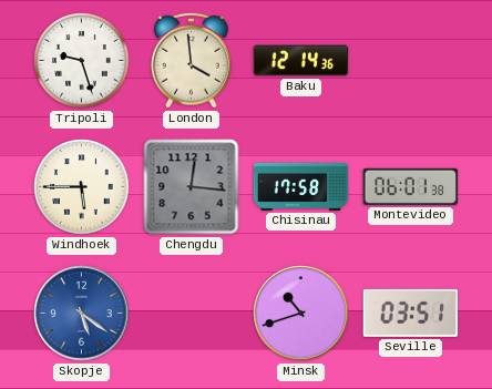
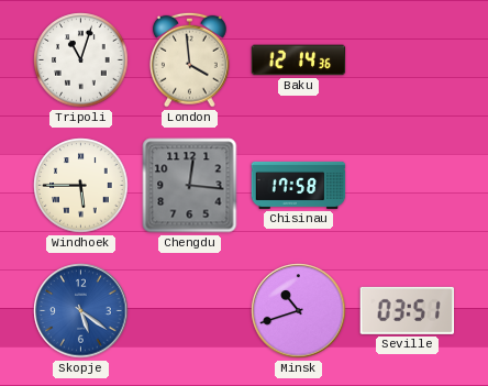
Tripoli: 9:27 -> 11:03 (81, 60)
Montevideo: 06:01 -> none (411, 186)
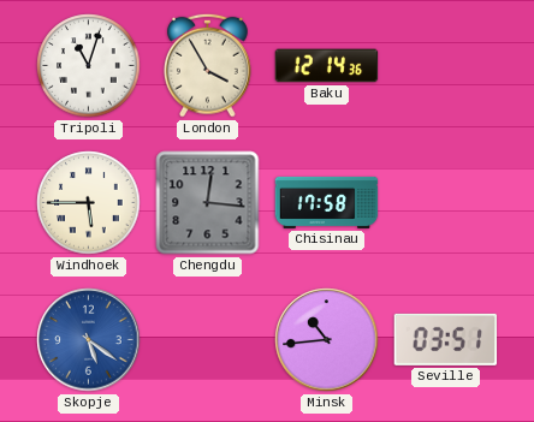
London: 3:59 -> 3:55 (208, 65)
Minsk: 10:42 -> 10:44 (327, 340)
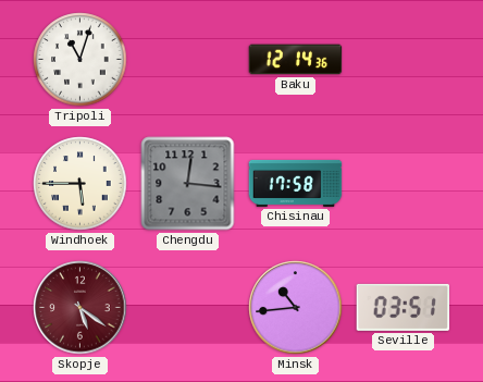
London: 3:55 -> none (208, 65)
Skopje dial: blue -> burgundy (81, 308)
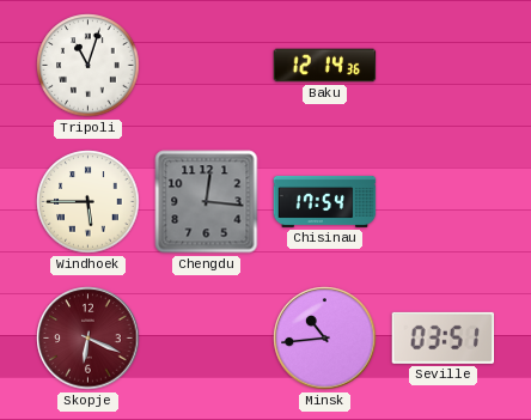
Chisinau: 17:58 -> 17:54 (325, 201)
Skopje: 5:21 -> 6:19 (89, 339)
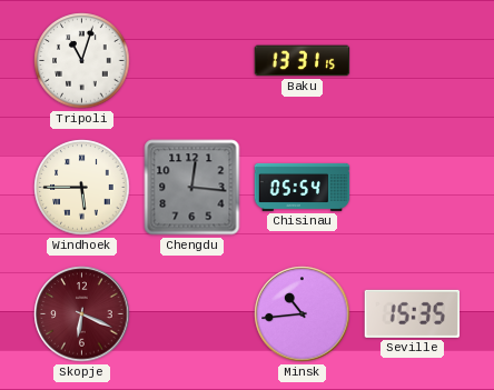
Baku: 12:14 -> 13:31 (303, 61)
Chisinau: 17:54 -> 05:54 (303, 187)
Seville: 03:51 -> 15:35 (413, 313)
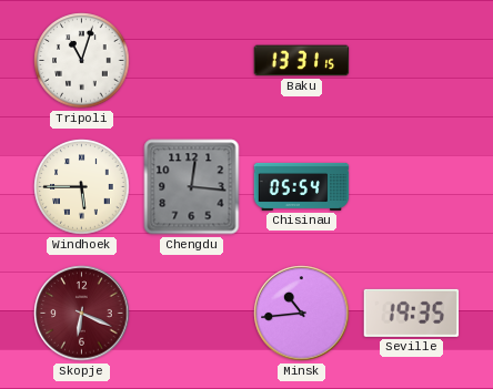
Seville: 15:35 -> 19:35 (412, 313)
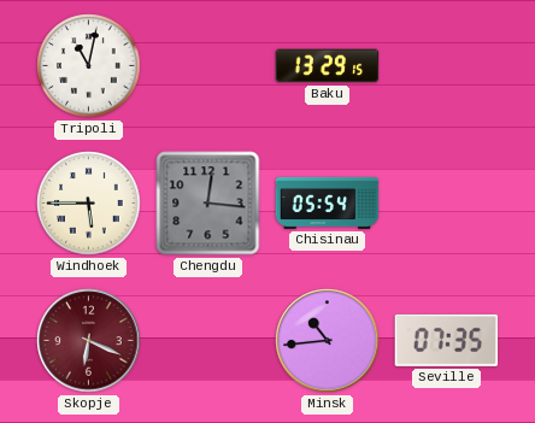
Tripoli: 11:03 -> 11:02 (89, 66)
Baku: 13:31 -> 13:29 (328, 66)
Seville: 19:35 -> 07:35 (447, 340)
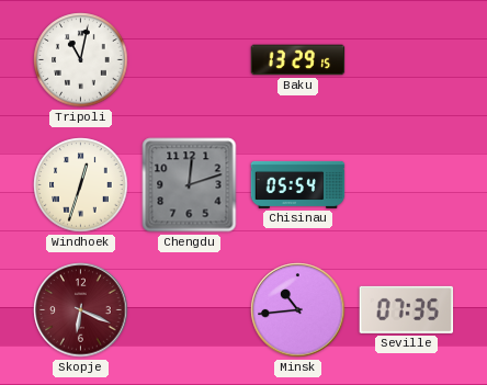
Windhoek: 5:45 -> 12:33 (81, 185)
Chengdu: 12:16 -> 12:12 (190, 185)
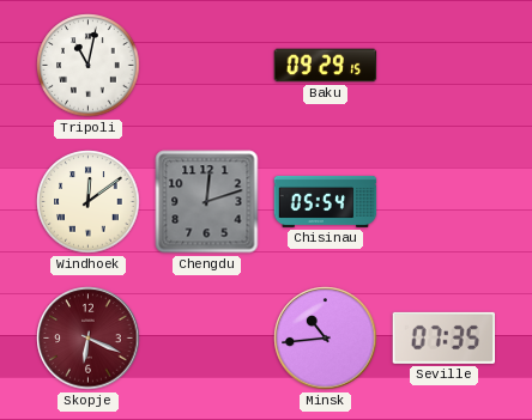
Baku: 13:29 -> 09:29 (326, 66)
Windhoek: 12:33 -> 12:09 (89, 202)
